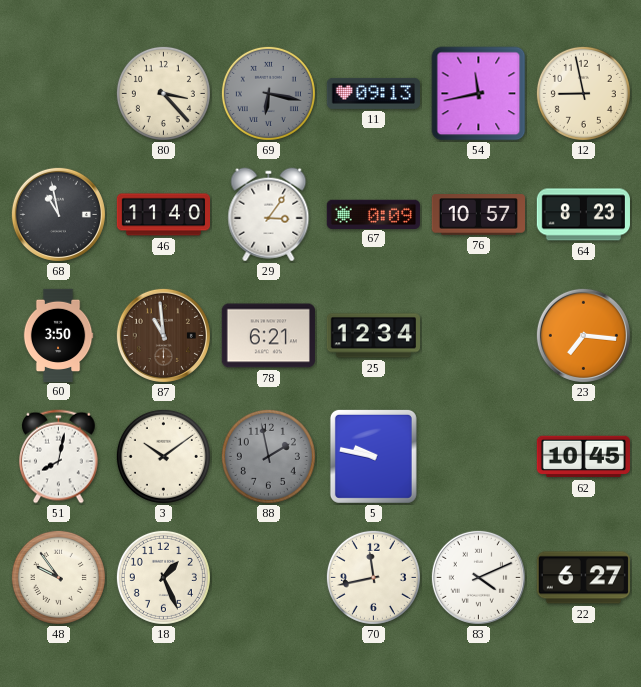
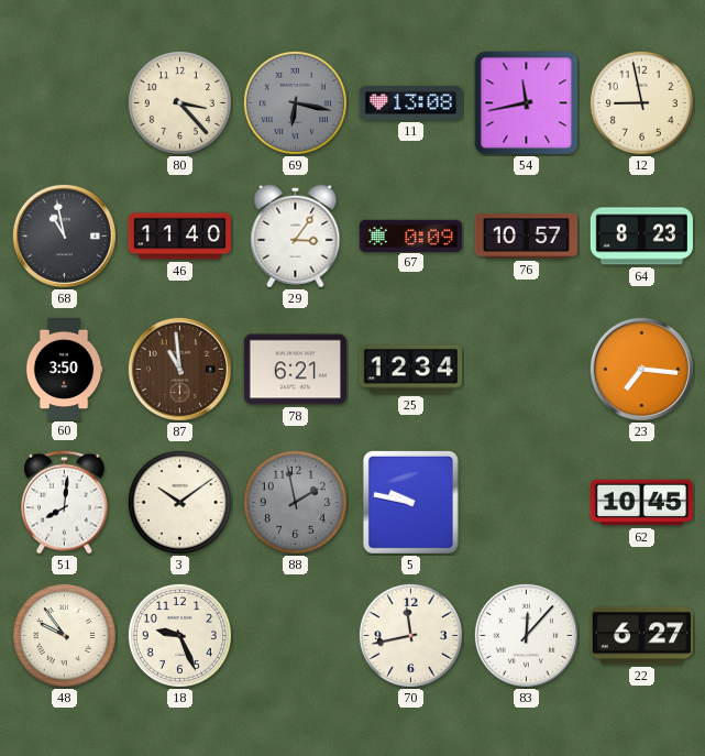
11: 09:13 -> 13:08 (410, 102)
51: 8:02 -> 8:01 (65, 503)
18: 1:26 -> 9:26 (179, 635)
83: 4:11 -> 12:07 (526, 635)
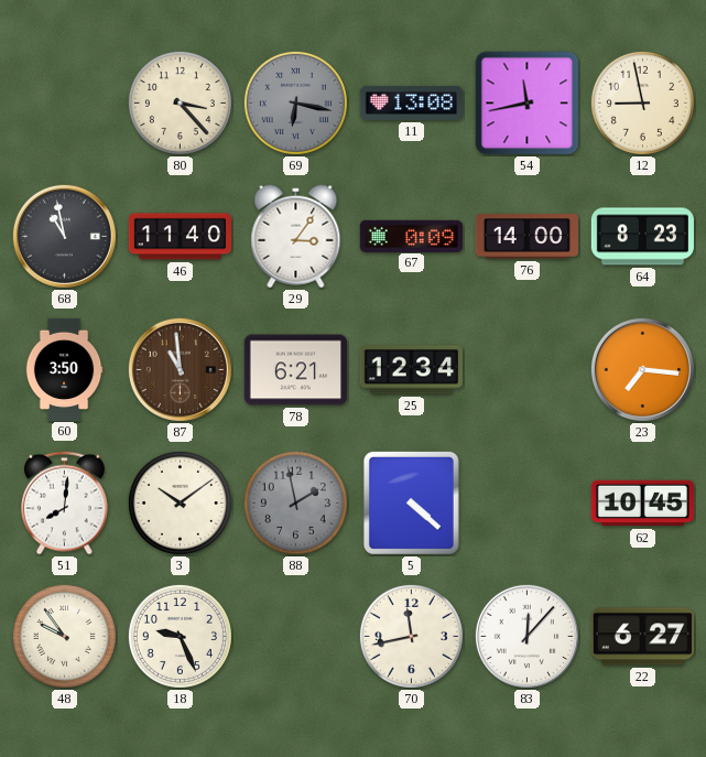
76: 10:57 -> 14:00 (526, 237)
5: 9:47 -> 4:22 (411, 502)
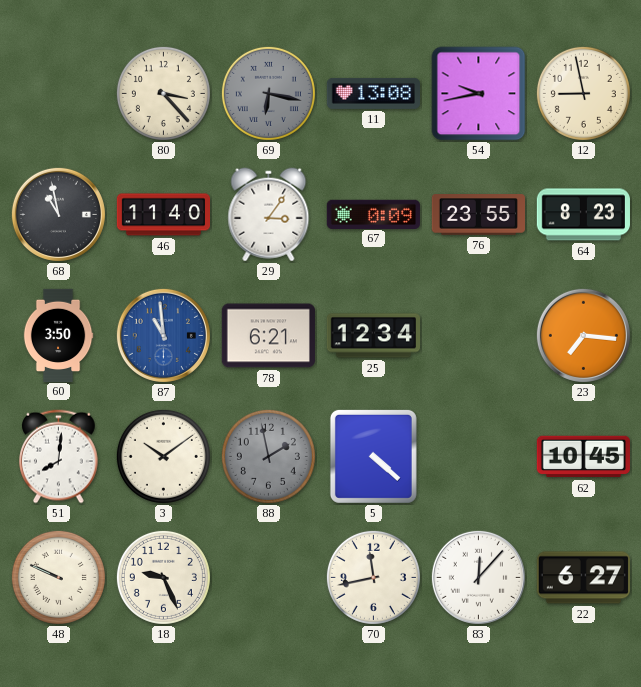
54: 11:43 -> 9:43 (479, 94)
76: 14:00 -> 23:55 (478, 215)
87 dial: brown -> blue (163, 335)
48: 9:54 -> 9:49 (58, 577)
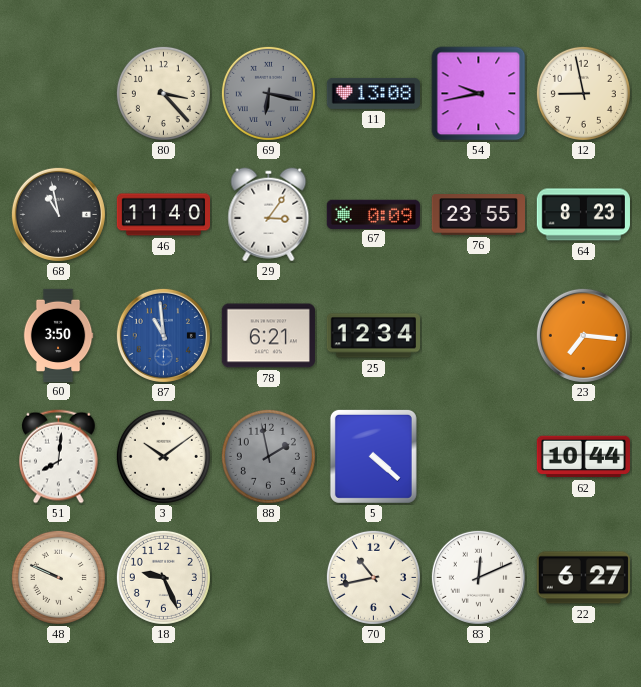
62: 10:45 -> 10:44 (583, 457)
70: 11:43 -> 10:43 (373, 577)
83: 12:07 -> 12:11 (478, 577)
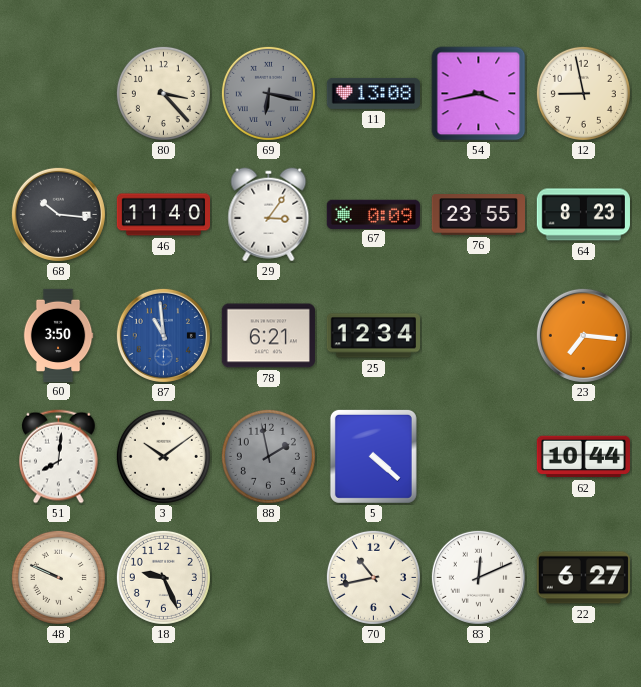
54: 9:43 -> 3:43 (479, 94)
68: 10:58 -> 10:16 (58, 214)
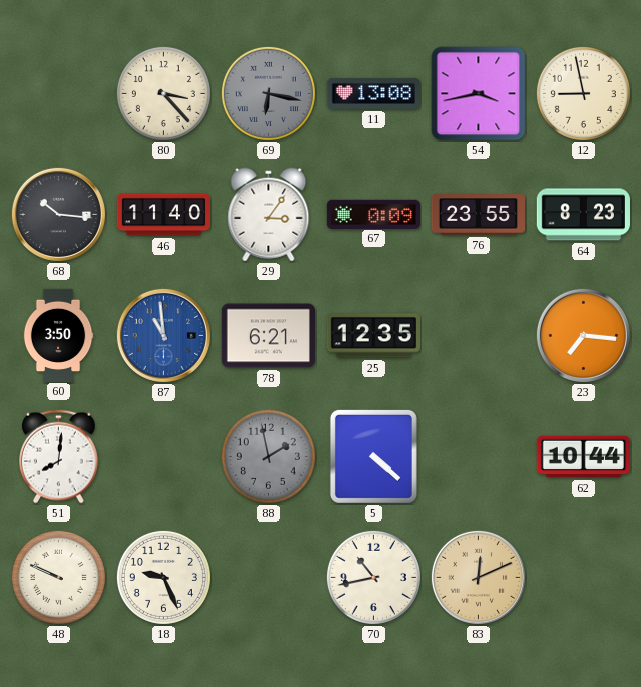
25: 12:34 -> 12:35 (373, 336)
3: 10:09 -> none (163, 456)
83 dial: white -> champagne (478, 577)
22: 6:27 -> none (583, 578)
